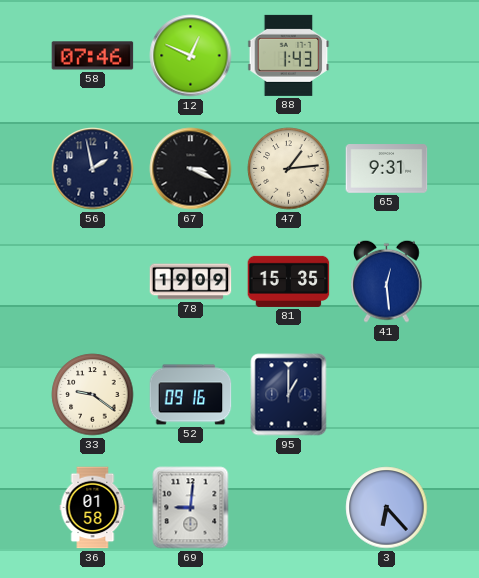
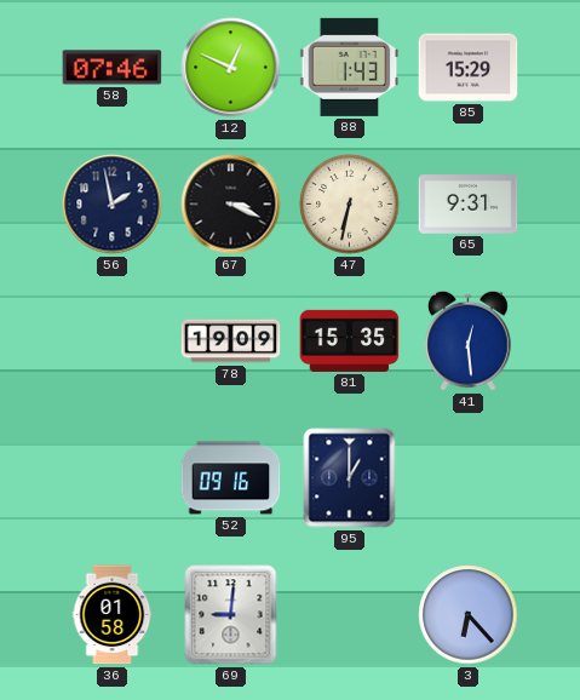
85: none -> 15:29 (469, 68)
47: 1:14 -> 6:32 (350, 205)
33: 9:21 -> none (93, 395)
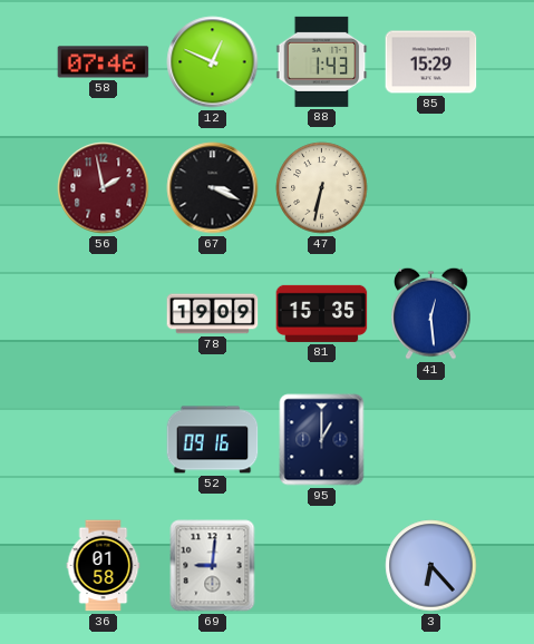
56 dial: navy -> burgundy (104, 188)
65: 9:31 -> none (469, 205)
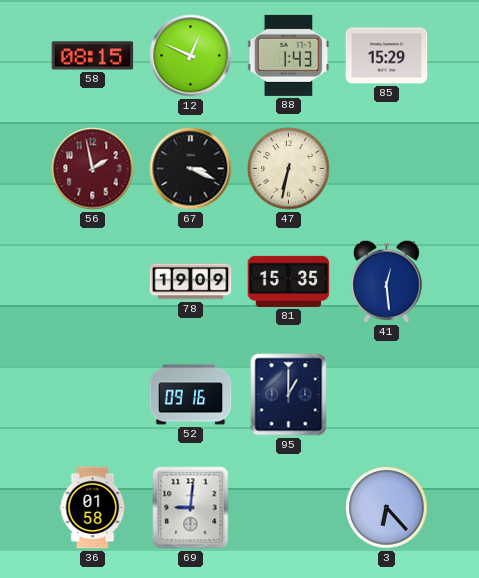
58: 07:46 -> 08:15 (93, 56)
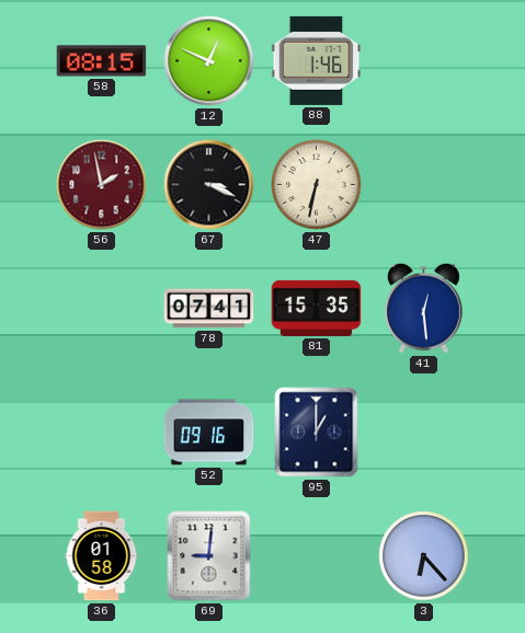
88: 1:43 -> 1:46 (317, 60)
85: 15:29 -> none (387, 56)
78: 19:09 -> 07:41 (209, 309)
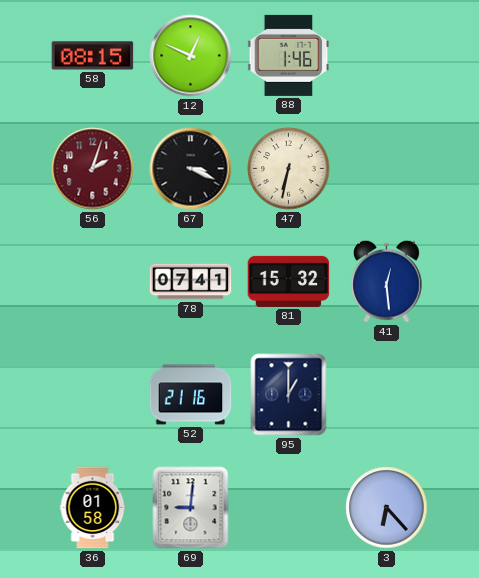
56: 1:58 -> 2:03 (93, 169)
81: 15:35 -> 15:32 (289, 281)
52: 09:16 -> 21:16 (191, 395)
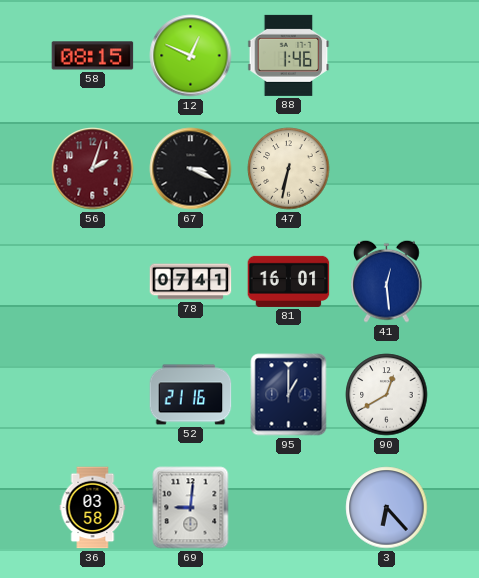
81: 15:32 -> 16:01 (289, 281)
90: none -> 12:40 (387, 395)
36: 01:58 -> 03:58 (93, 508)
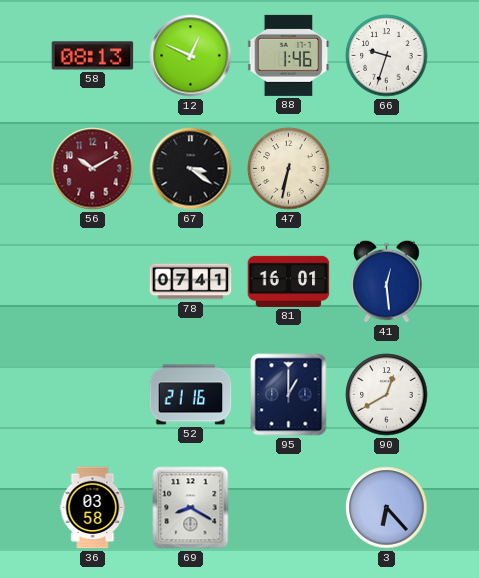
58: 08:15 -> 08:13 (93, 56)
66: none -> 9:33 (387, 56)
56: 2:03 -> 10:10 (93, 169)
67: 3:19 -> 3:21 (191, 169)
69: 9:01 -> 8:20 (191, 508)
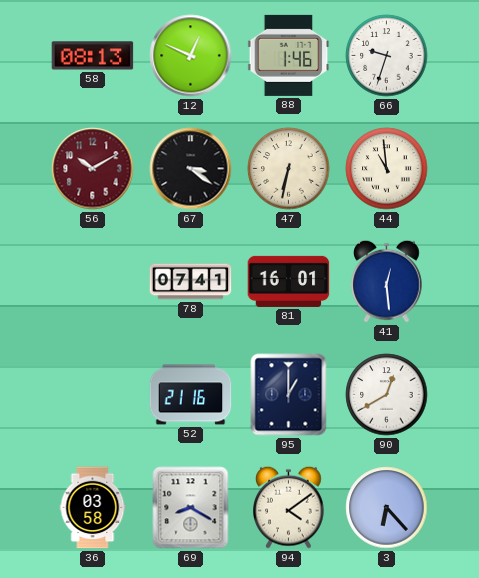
44: none -> 10:59 (387, 169)
94: none -> 4:09 (289, 507)
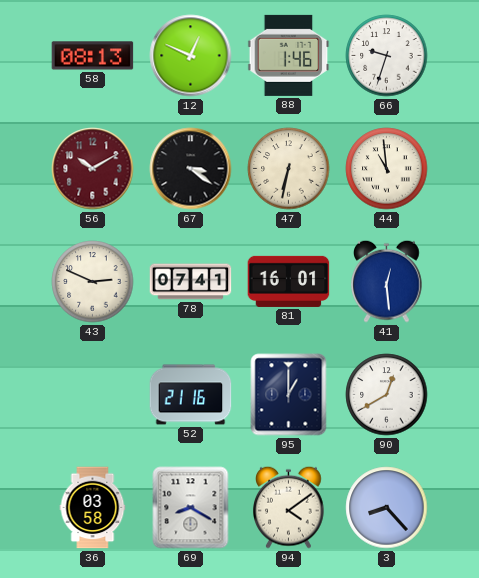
43: none -> 2:49 (93, 282)
3: 6:23 -> 8:23 (387, 508)
